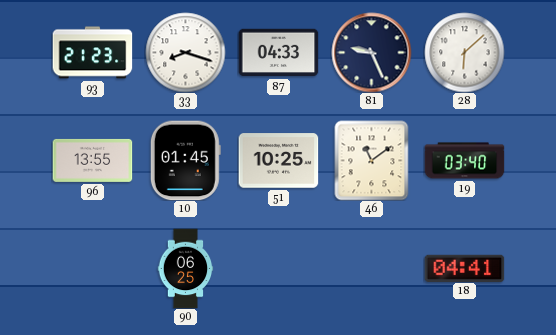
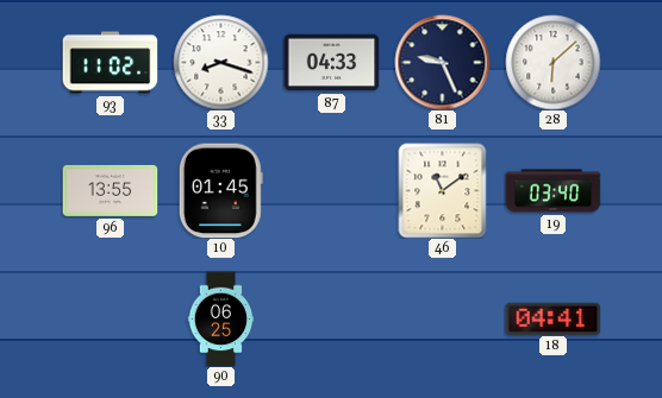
93: 21:23 -> 11:02 (110, 63)
51: 10:25 -> none (278, 161)
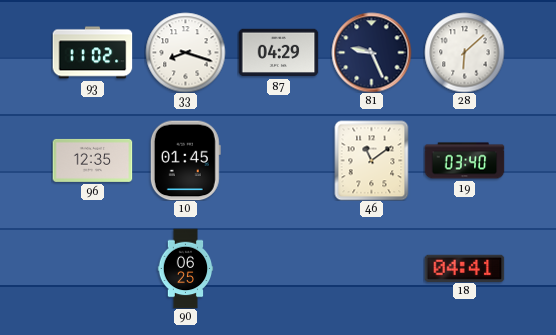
87: 04:33 -> 04:29 (278, 53)
96: 13:55 -> 12:35 (92, 160)
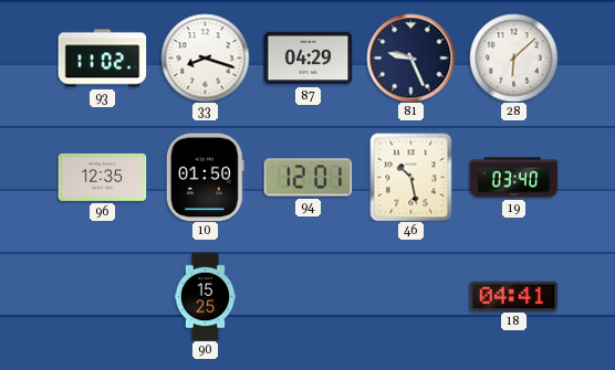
10: 01:45 -> 01:50 (205, 177)
94: none -> 12:01 (307, 178)
46: 11:09 -> 10:28 (411, 177)
90: 06:25 -> 15:25 (206, 296)
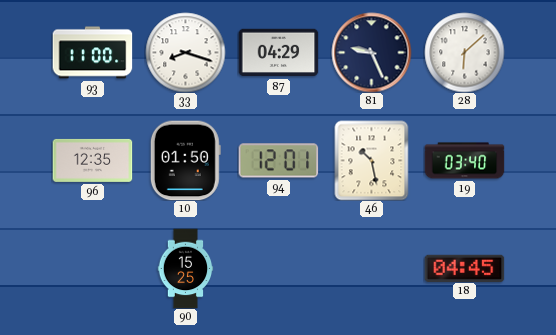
93: 11:02 -> 11:00 (92, 53)
18: 04:41 -> 04:45 (464, 268)
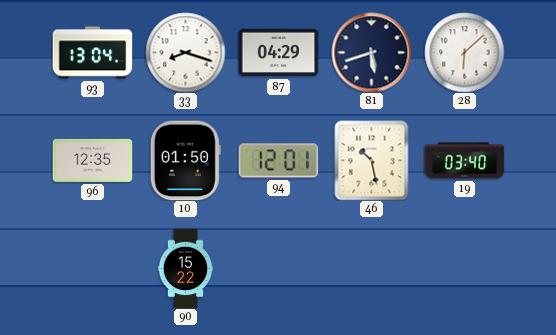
93: 11:00 -> 13:04 (92, 53)
81: 9:26 -> 5:42 (371, 52)
90: 15:25 -> 15:22 (186, 268)
18: 04:45 -> none (464, 268)
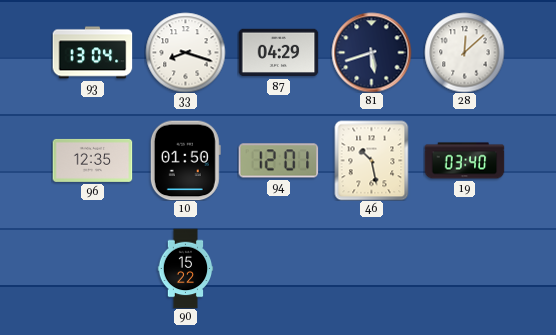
28: 6:08 -> 12:08 (464, 52)
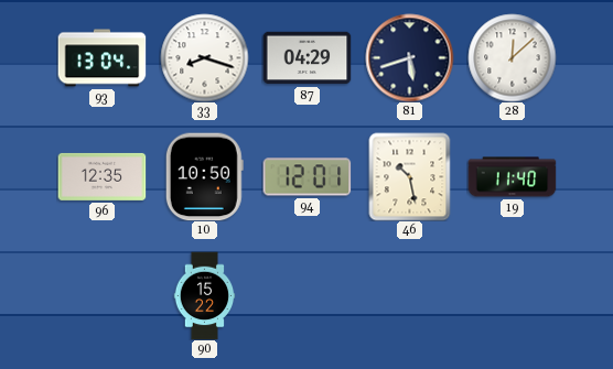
10: 01:50 -> 10:50 (204, 176)
19: 03:40 -> 11:40 (512, 177)
